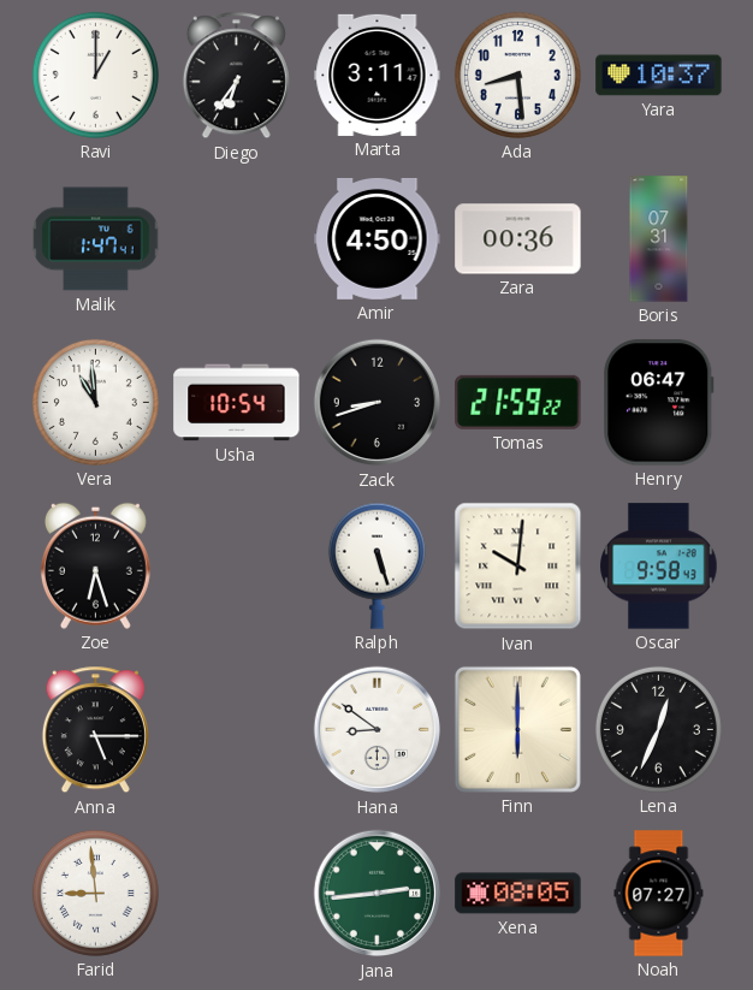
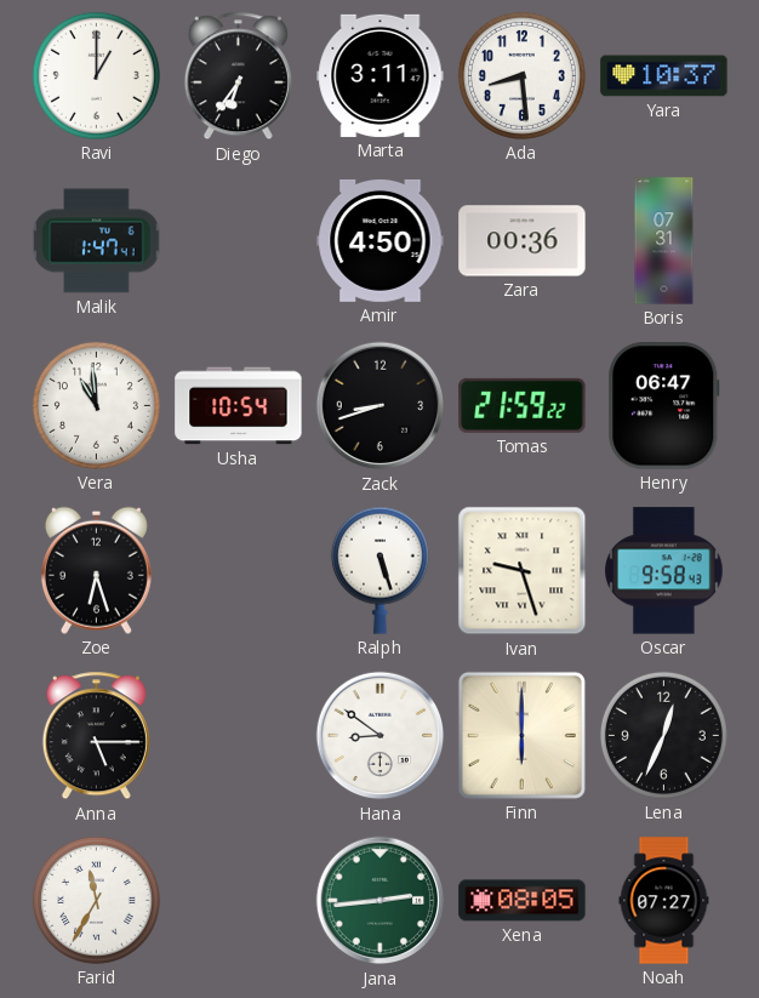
Ivan: 10:01 -> 9:27 (523, 571)
Farid: 8:59 -> 11:35 (96, 900)
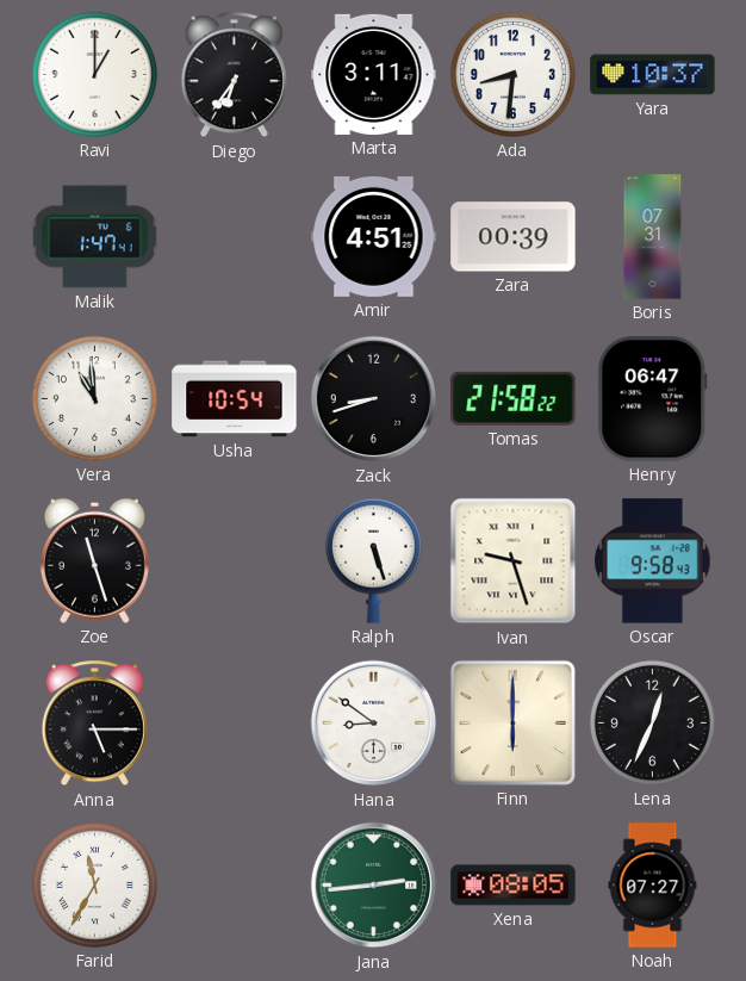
Ada: 8:29 -> 8:31 (512, 74)
Amir: 4:50 -> 4:51 (374, 236)
Zara: 00:36 -> 00:39 (514, 237)
Tomas: 21:59 -> 21:58 (514, 398)
Zoe: 6:27 -> 11:27 (94, 560)
